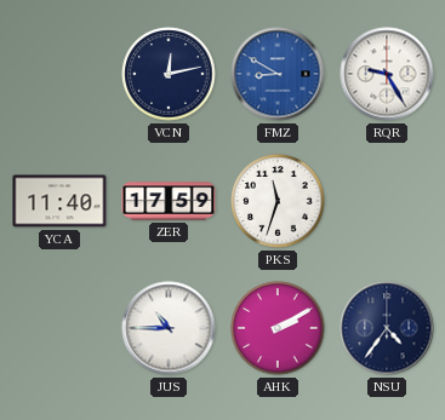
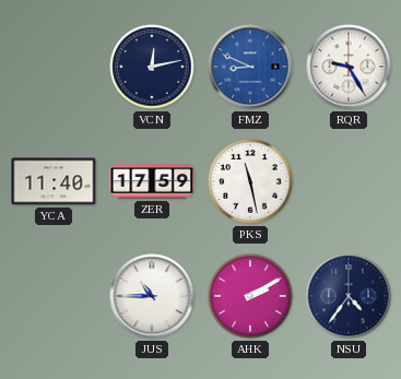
FMZ: 8:50 -> 8:49 (250, 67)
PKS: 11:33 -> 11:28 (250, 181)
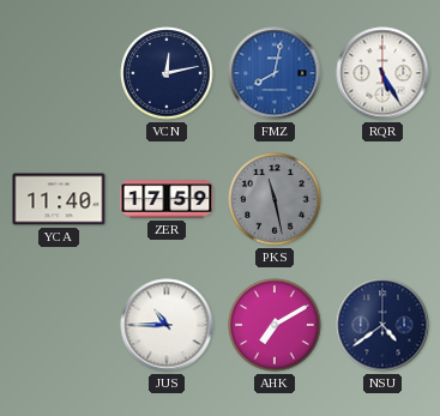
FMZ: 8:49 -> 8:02 (275, 73)
RQR: 9:25 -> 5:25 (382, 73)
PKS dial: white -> grey (275, 199)
AHK: 2:10 -> 7:10 (275, 325)
NSU: 4:36 -> 4:39 (382, 325)
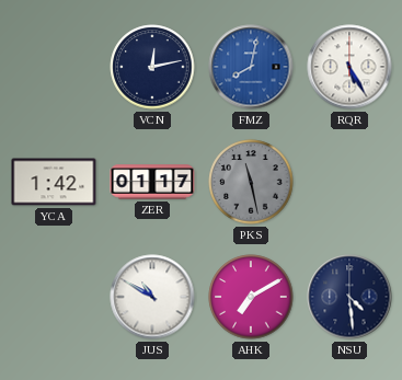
YCA: 11:40 -> 1:42 (54, 182)
ZER: 17:59 -> 01:17 (152, 182)
JUS: 10:45 -> 10:50 (152, 297)
NSU: 4:39 -> 4:29 (349, 297)
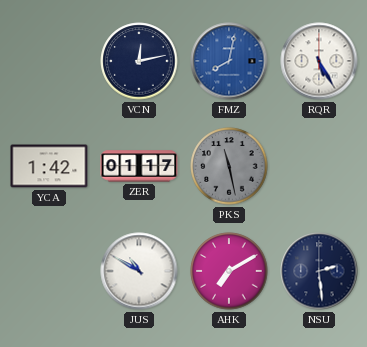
NSU: 4:29 -> 2:29 (319, 271)
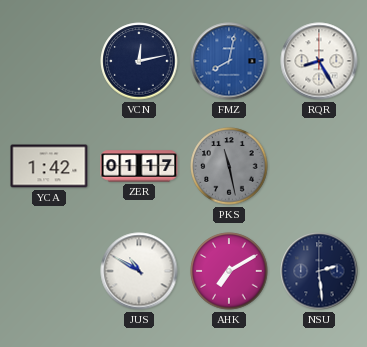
RQR: 5:25 -> 8:25 (319, 61)
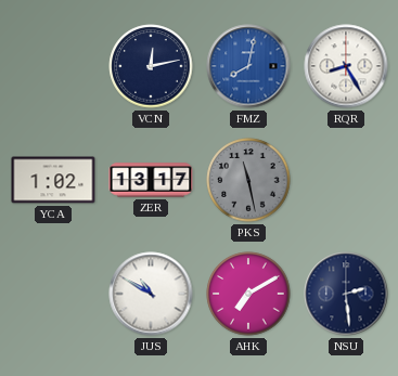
YCA: 1:42 -> 1:02 (53, 180)
ZER: 01:17 -> 13:17 (151, 180)
